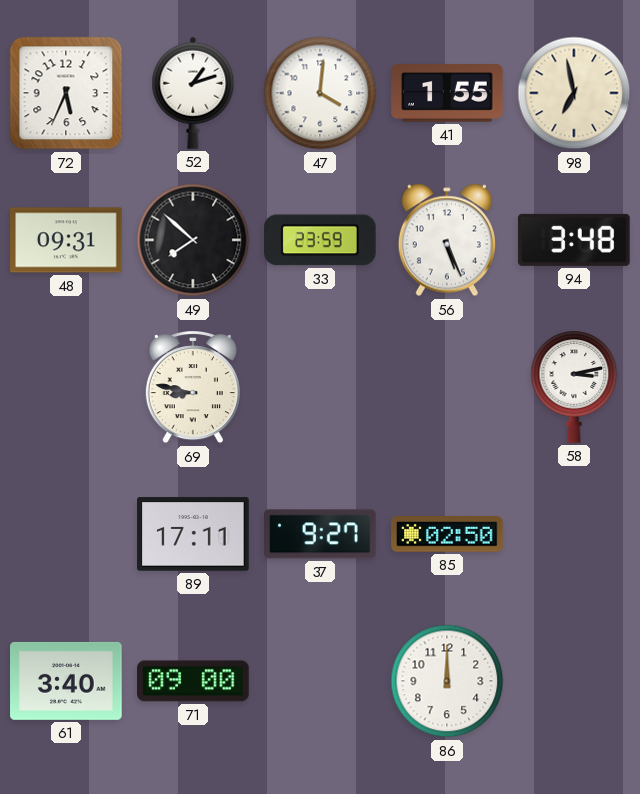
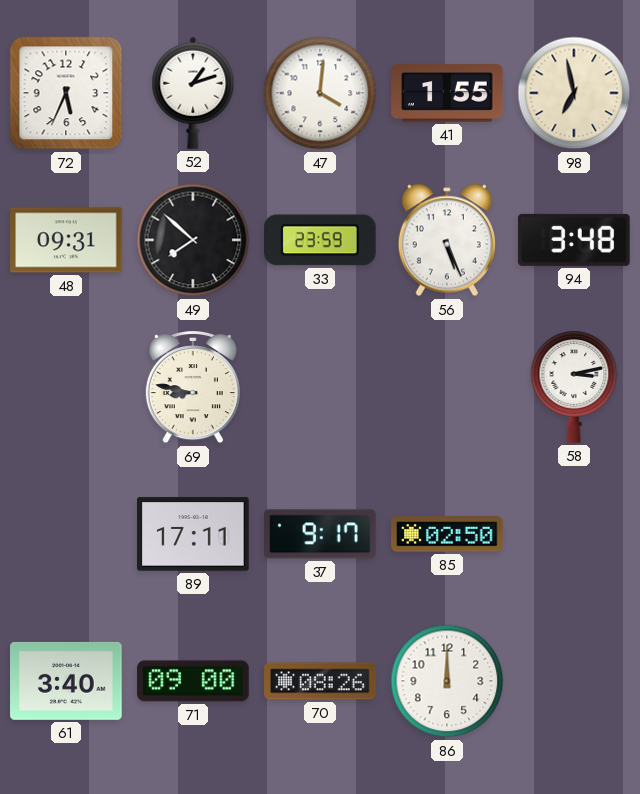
37: 9:27 -> 9:17 (321, 534)
70: none -> 08:26 (320, 681)
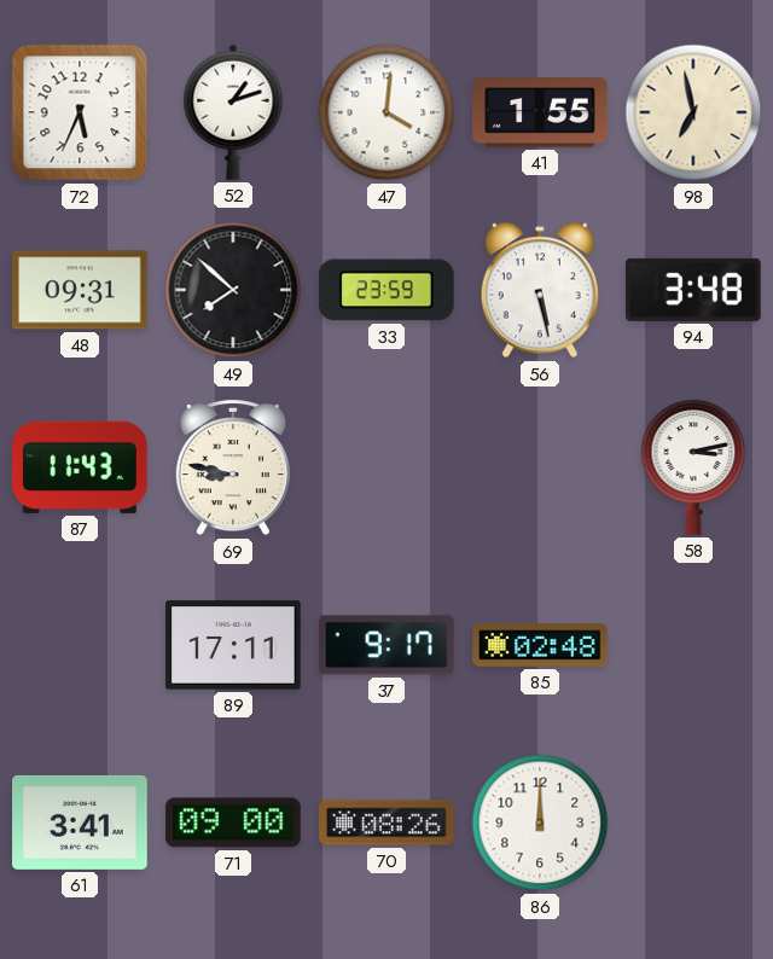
56: 5:26 -> 5:28 (540, 290)
87: none -> 11:43 (81, 467)
85: 02:50 -> 02:48 (540, 645)
61: 3:40 -> 3:41 (80, 823)
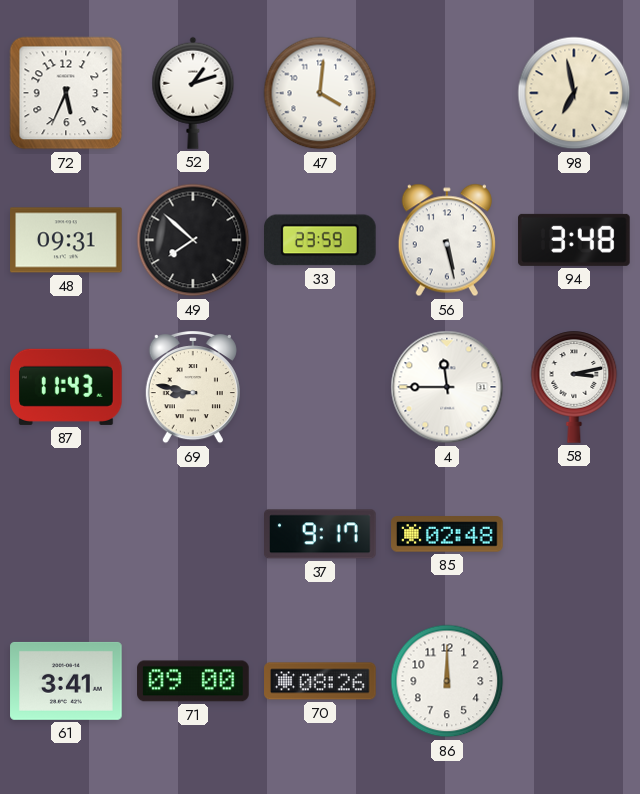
41: 1:55 -> none (540, 112)
4: none -> 11:45 (447, 387)
89: 17:11 -> none (233, 645)
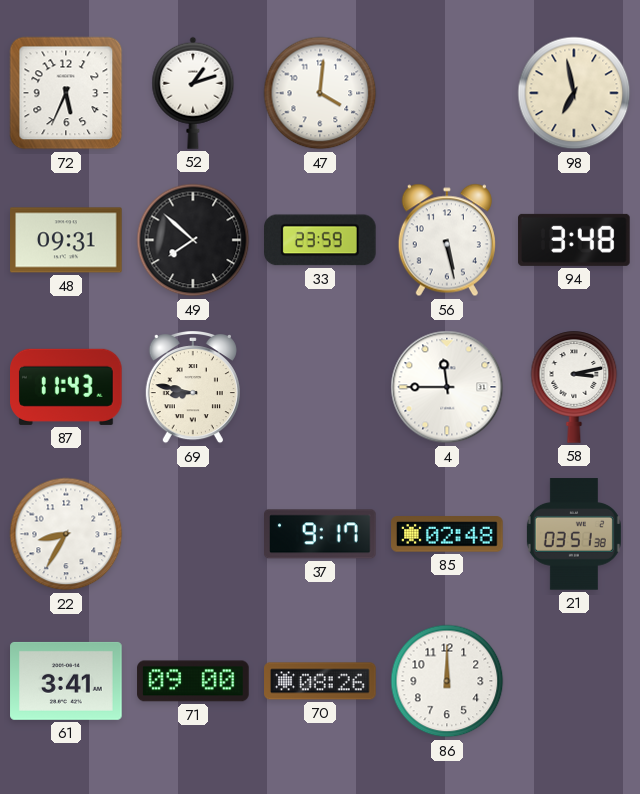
22: none -> 8:35 (66, 534)
21: none -> 03:51 (574, 534)
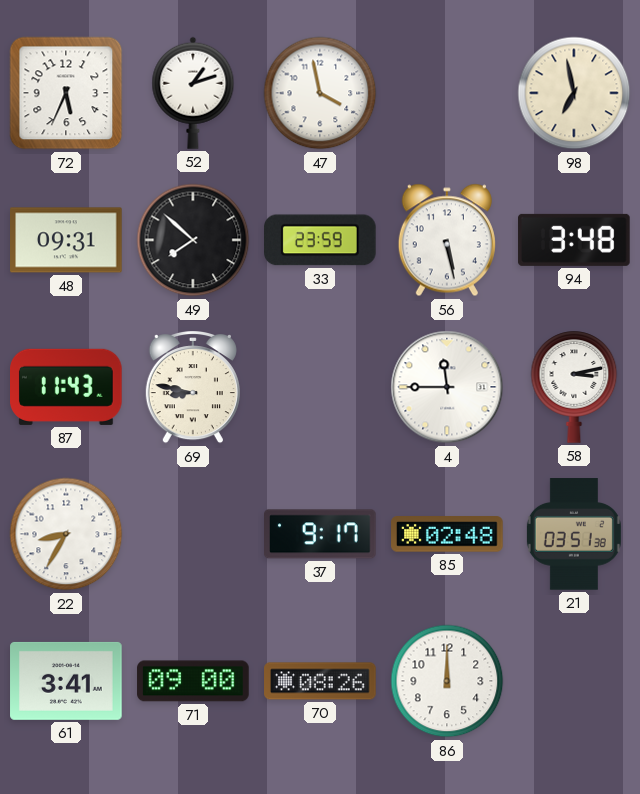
47: 4:01 -> 3:58 (320, 93)
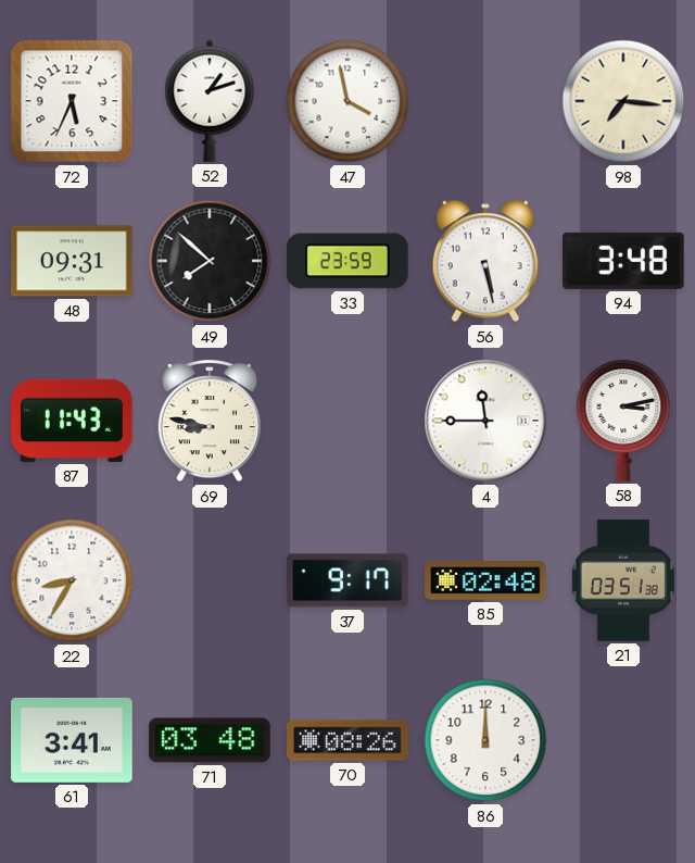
98: 6:58 -> 7:16 (623, 101)
71: 09:00 -> 03:48 (210, 740)
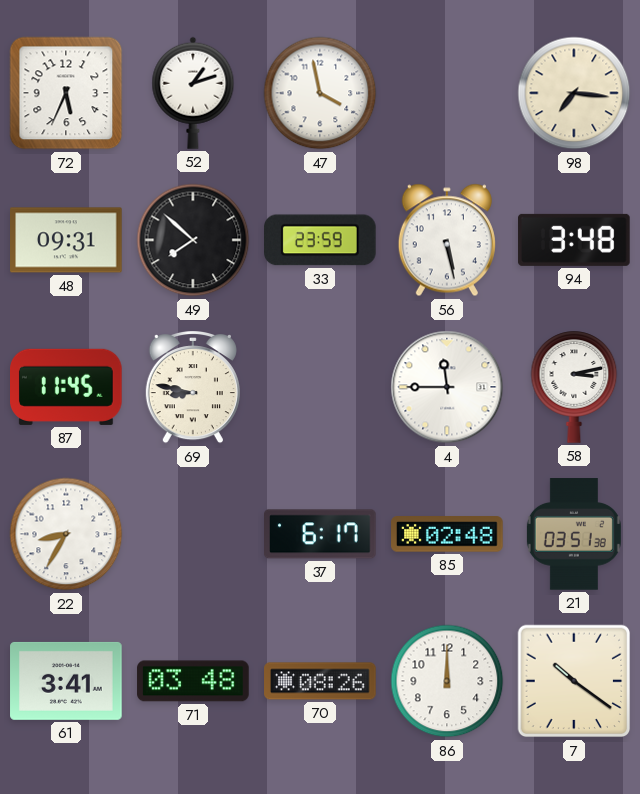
87: 11:43 -> 11:45 (67, 387)
37: 9:17 -> 6:17 (321, 534)
7: none -> 10:21 (574, 681)
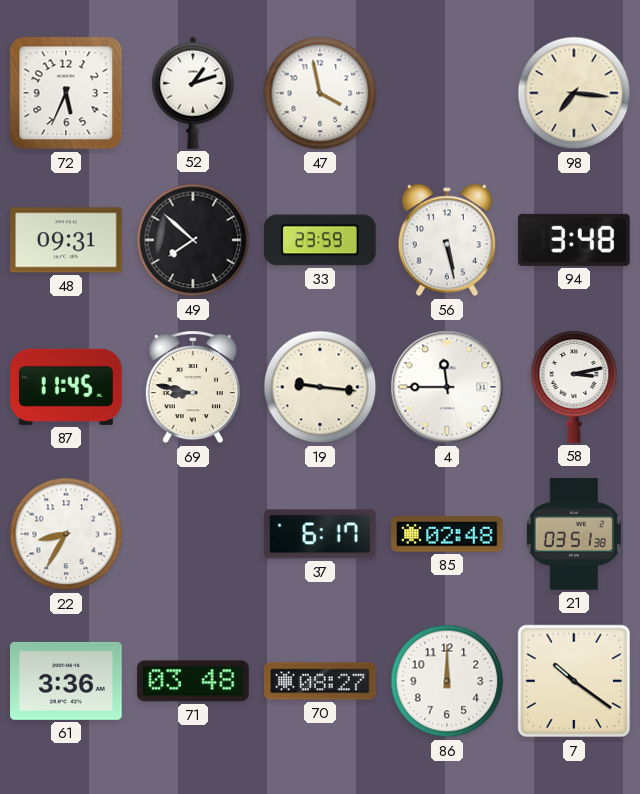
19: none -> 9:16 (320, 387)
61: 3:41 -> 3:36 (66, 681)
70: 08:26 -> 08:27 (320, 681)
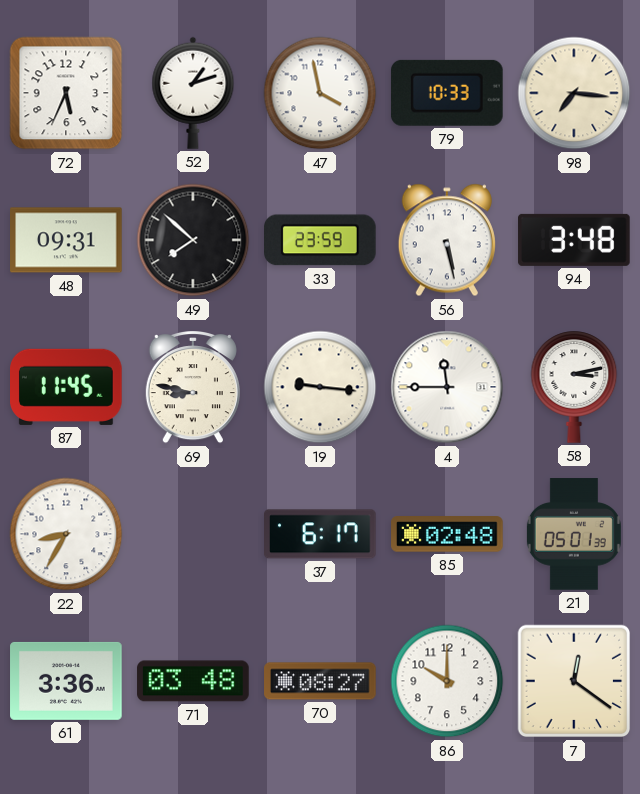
79: none -> 10:33 (447, 93)
21: 03:51 -> 05:01 (574, 534)
86: 12:00 -> 10:00 (447, 681)
7: 10:21 -> 12:21 (574, 681)
